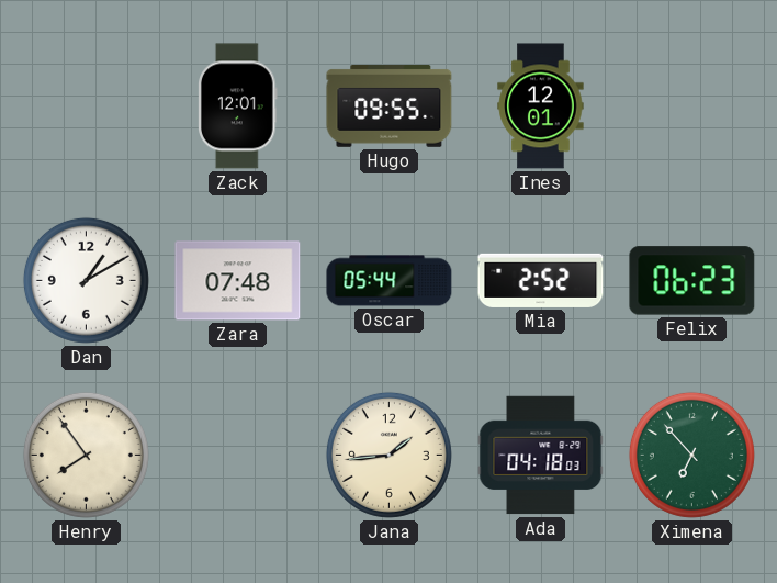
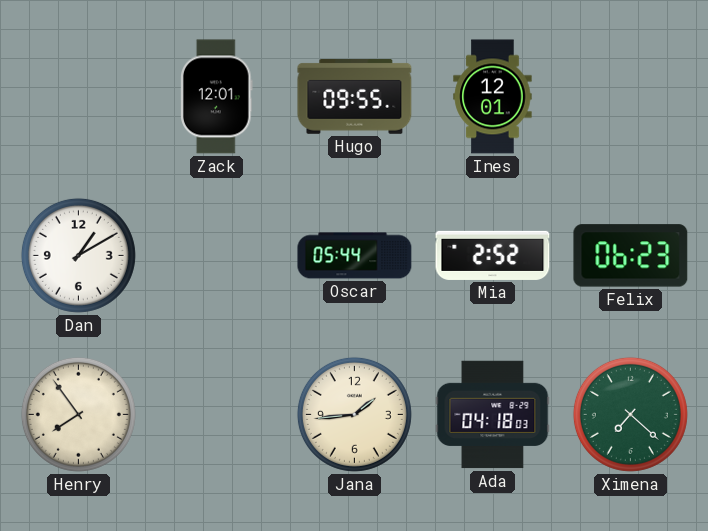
Zara: 07:48 -> none (238, 281)
Ximena: 6:53 -> 7:22 (630, 414)
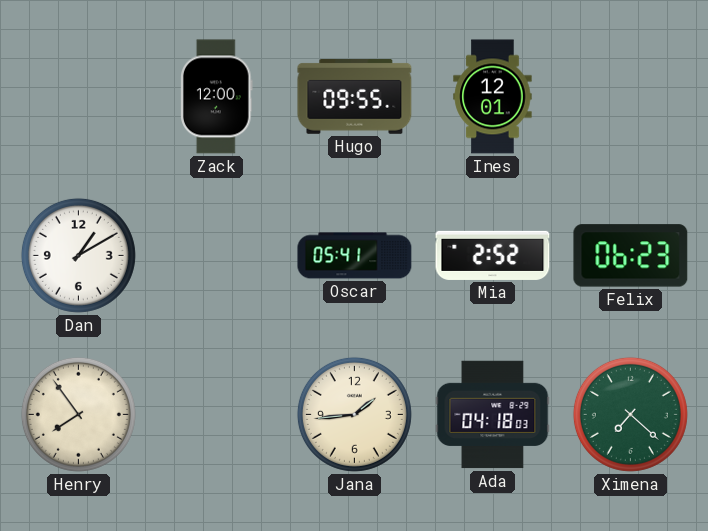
Zack: 12:01 -> 12:00 (217, 97)
Oscar: 05:44 -> 05:41 (355, 256)
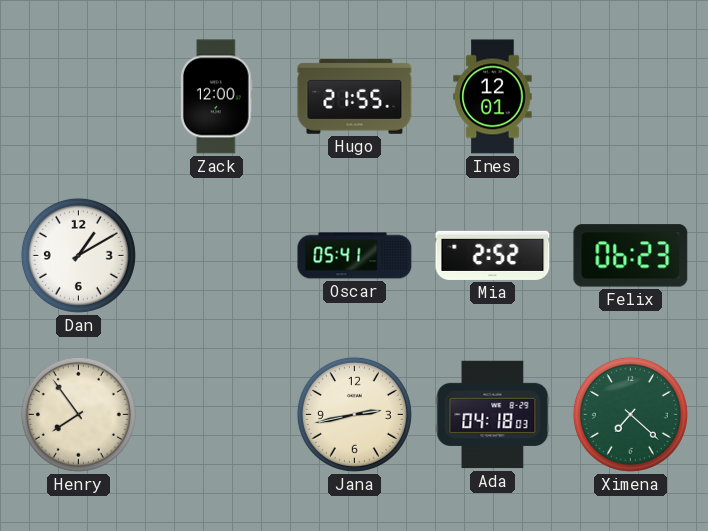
Hugo: 09:55 -> 21:55 (355, 97)
Jana: 1:44 -> 2:43 (354, 414)
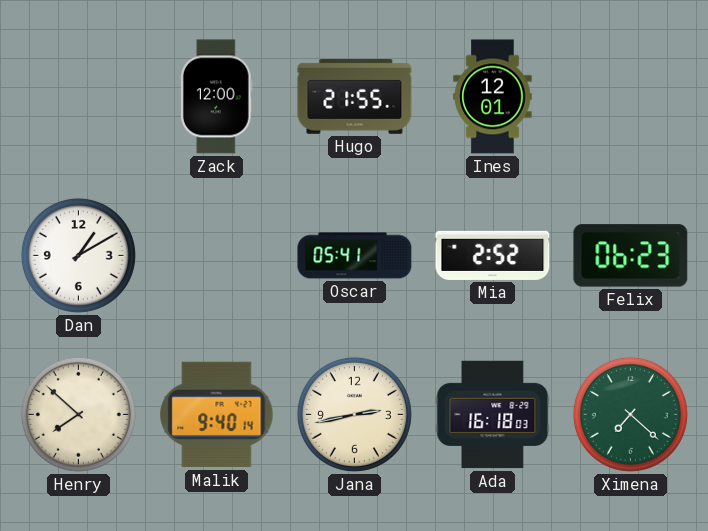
Henry: 7:54 -> 7:52 (78, 414)
Malik: none -> 9:40 (217, 415)
Ada: 04:18 -> 16:18 (493, 415)
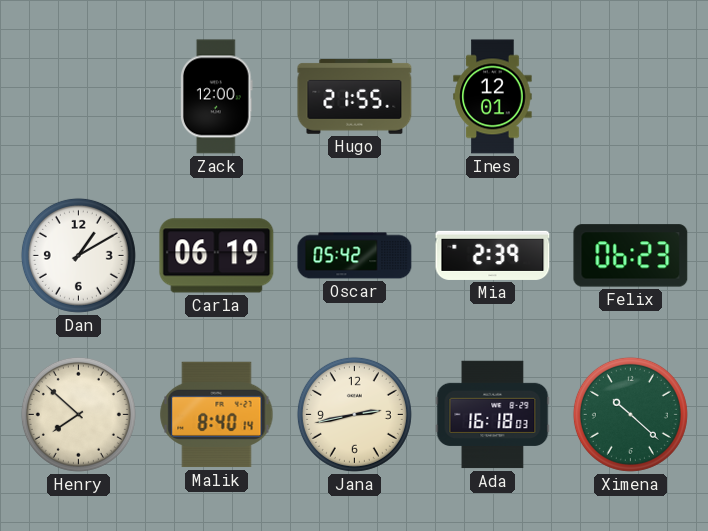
Carla: none -> 06:19 (217, 256)
Oscar: 05:41 -> 05:42 (355, 256)
Mia: 2:52 -> 2:39 (493, 255)
Malik: 9:40 -> 8:40 (217, 415)
Ximena: 7:22 -> 10:22 (630, 414)
